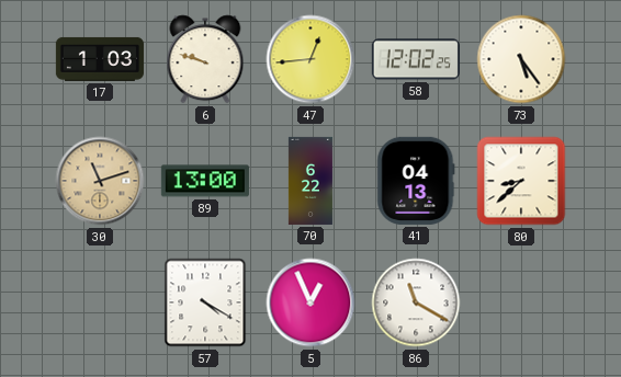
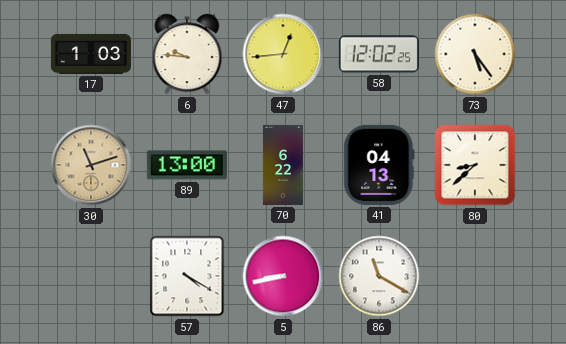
6: 9:48 -> 9:46 (187, 54)
5: 12:56 -> 8:43 (283, 276)
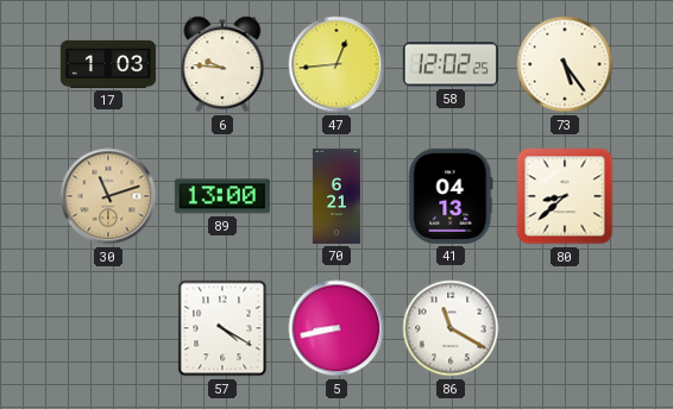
70: 6:22 -> 6:21 (336, 196)
